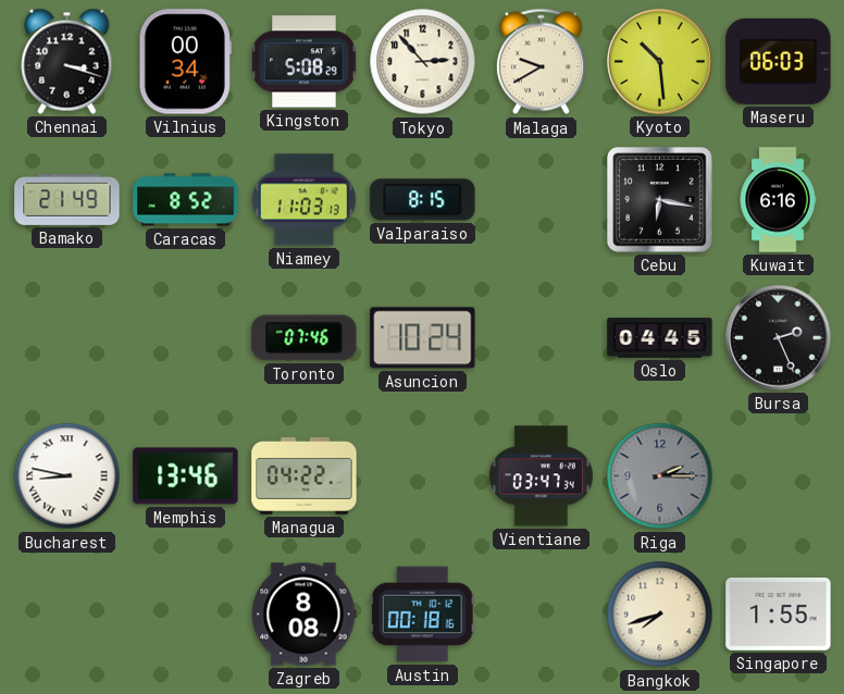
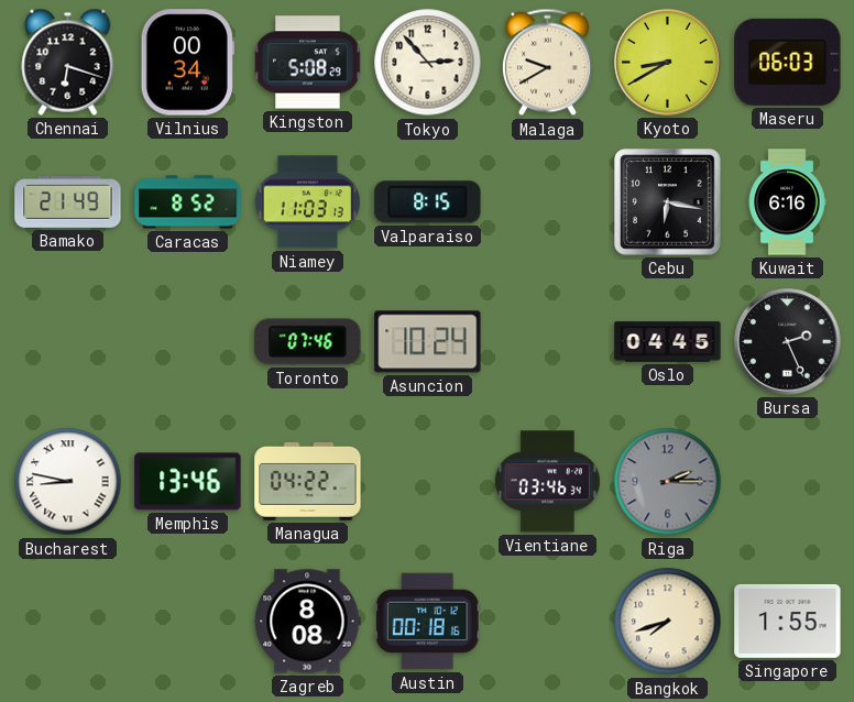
Chennai: 3:18 -> 6:18 (68, 62)
Kyoto: 10:29 -> 8:40 (668, 63)
Vientiane: 03:47 -> 03:46 (547, 482)
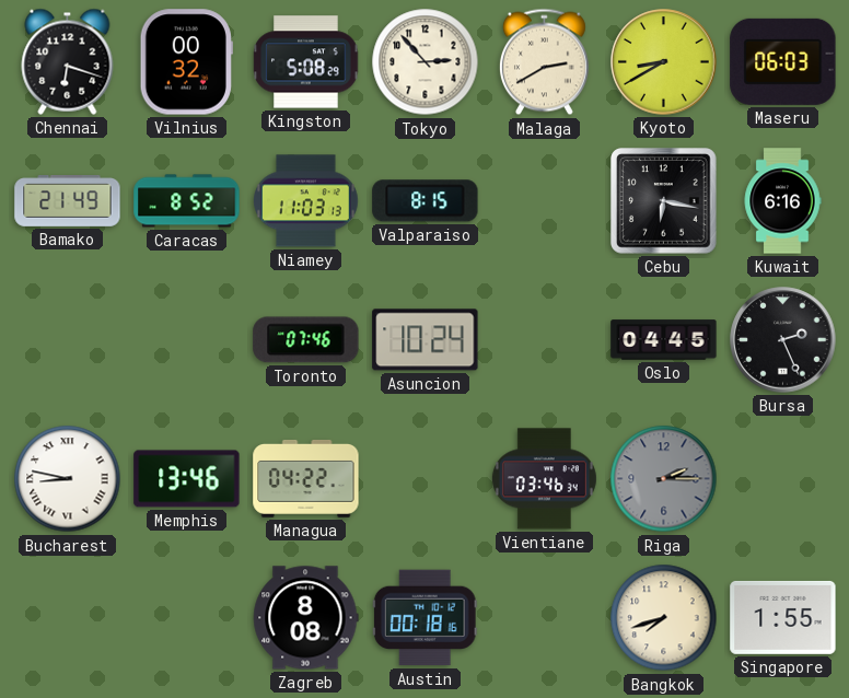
Vilnius: 00:34 -> 00:32 (186, 62)
Malaga: 9:40 -> 2:40 (544, 62)
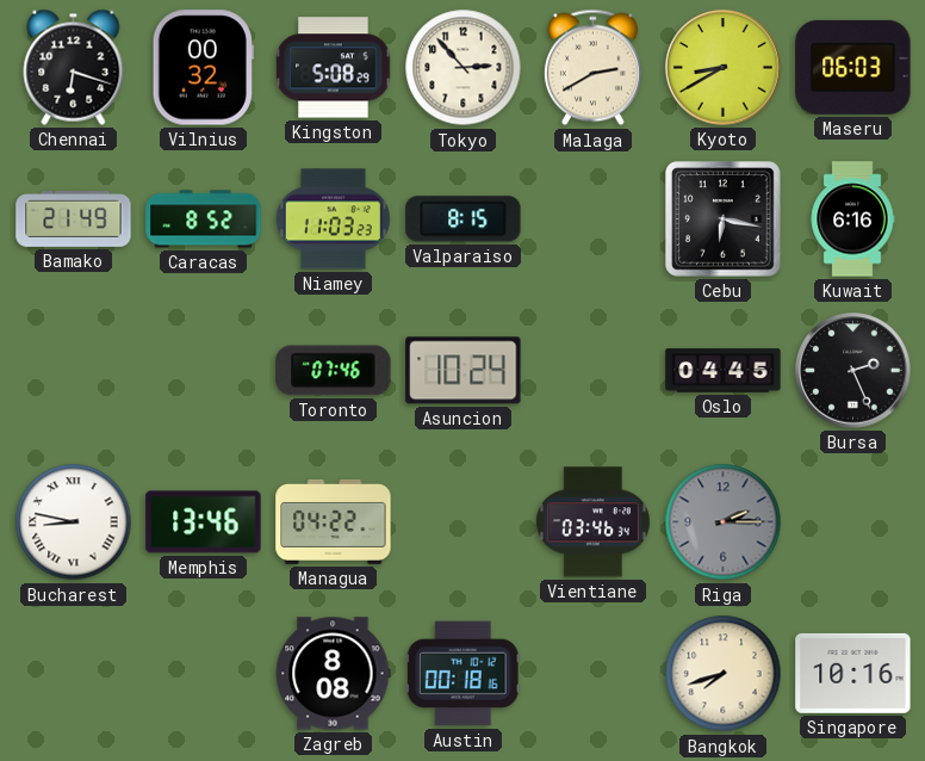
Niamey: 11:03:13 -> 11:03:23 (334, 219)
Singapore: 1:55 -> 10:16 (853, 673)
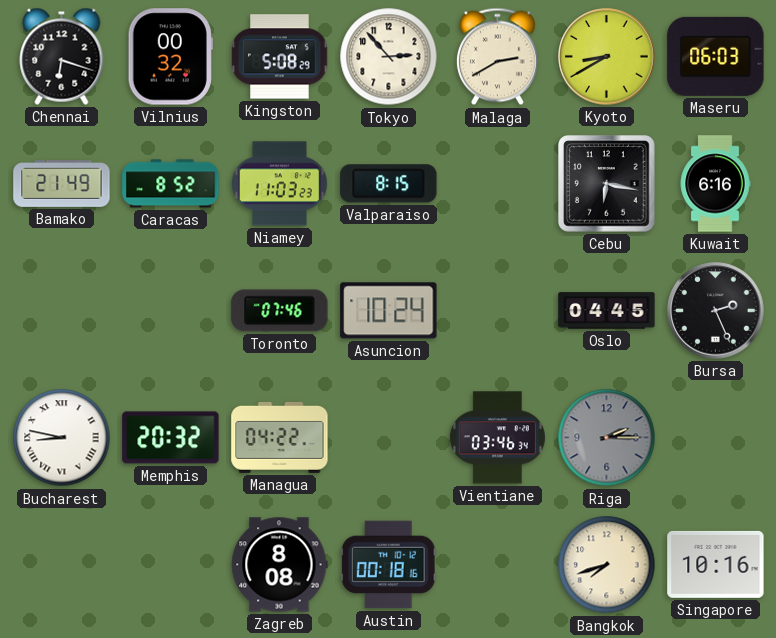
Memphis: 13:46 -> 20:32 (171, 438)
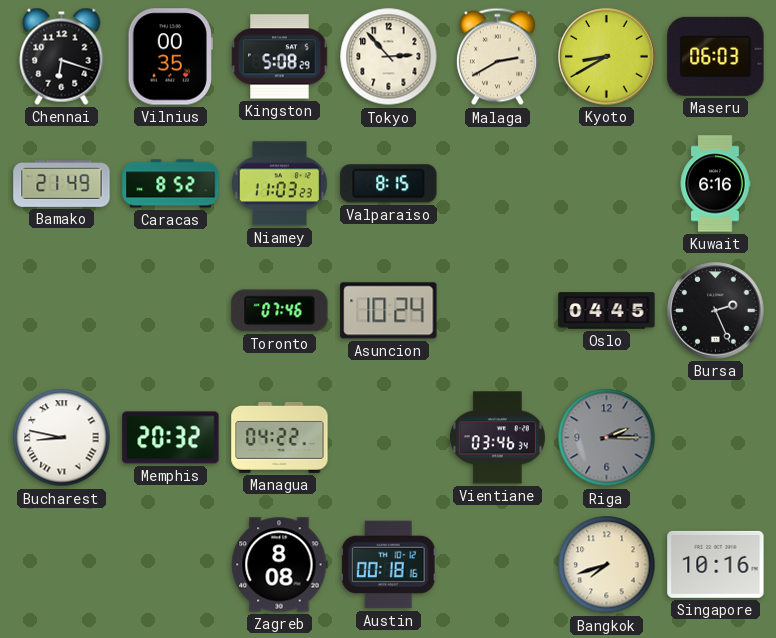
Vilnius: 00:32 -> 00:35 (170, 57)
Cebu: 6:17 -> none (607, 184)
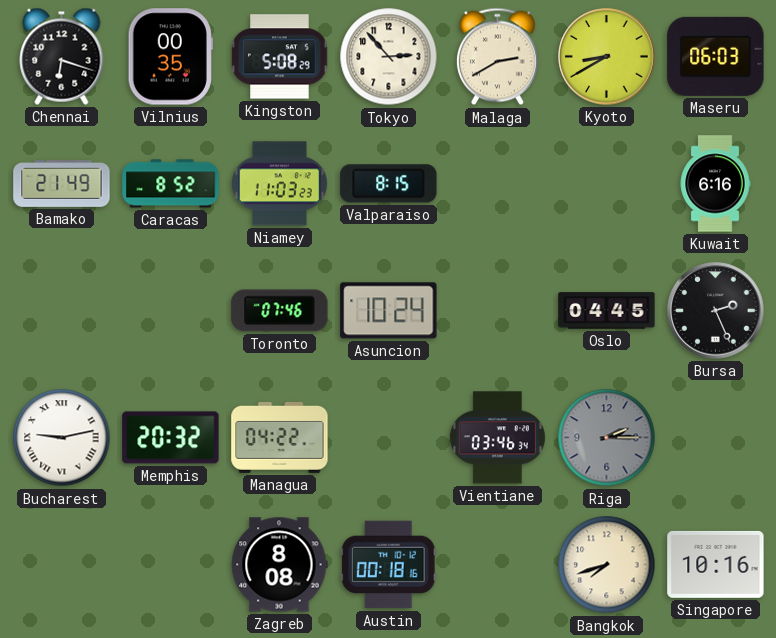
Bucharest: 8:47 -> 9:13 (62, 438)
